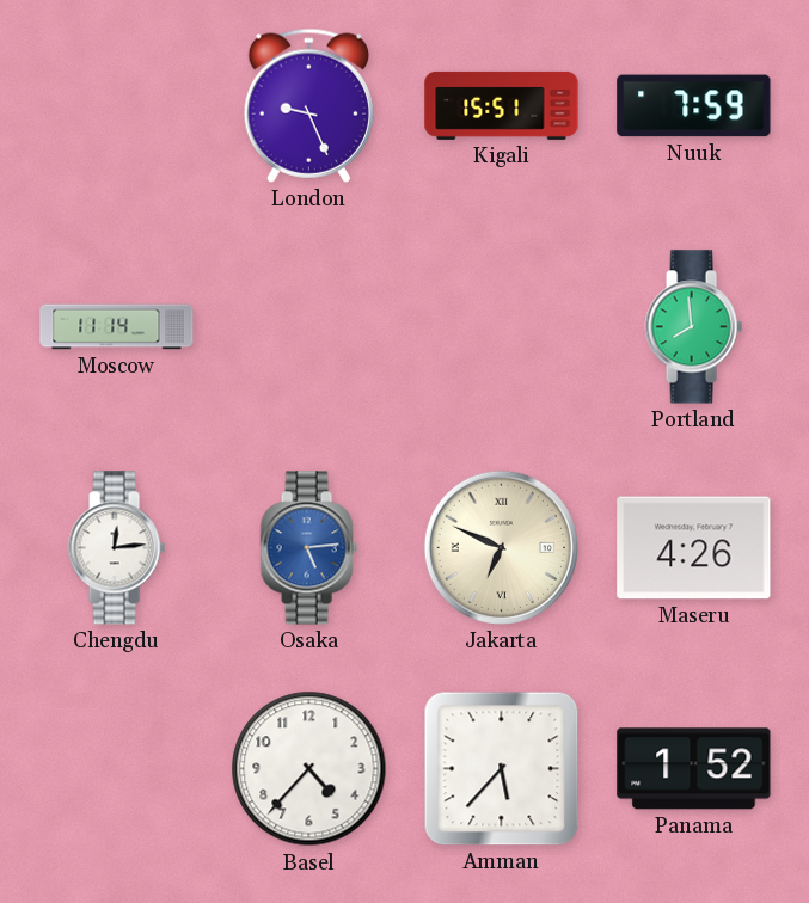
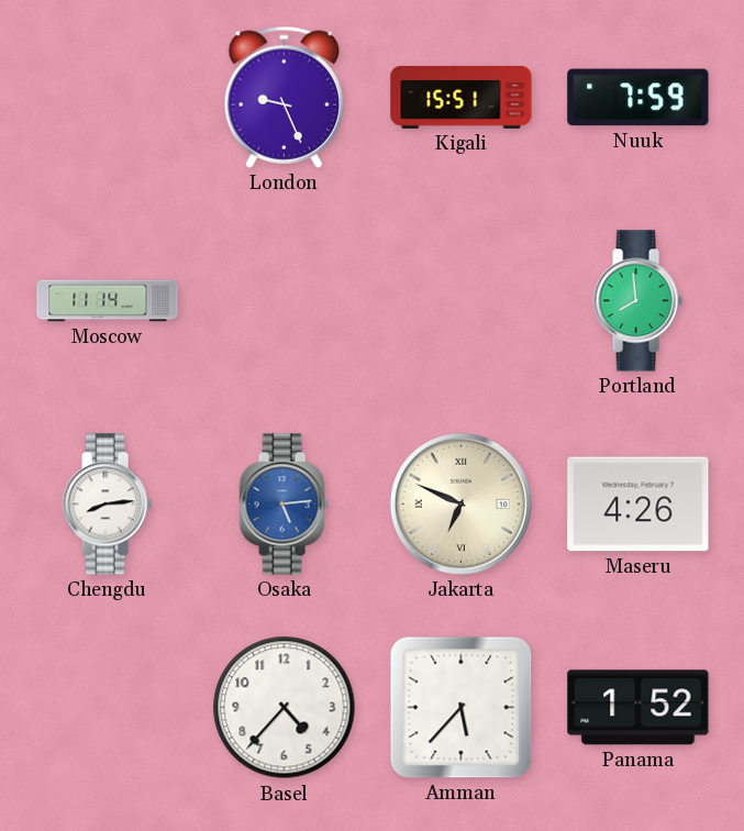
Chengdu: 12:14 -> 8:14 (107, 505)
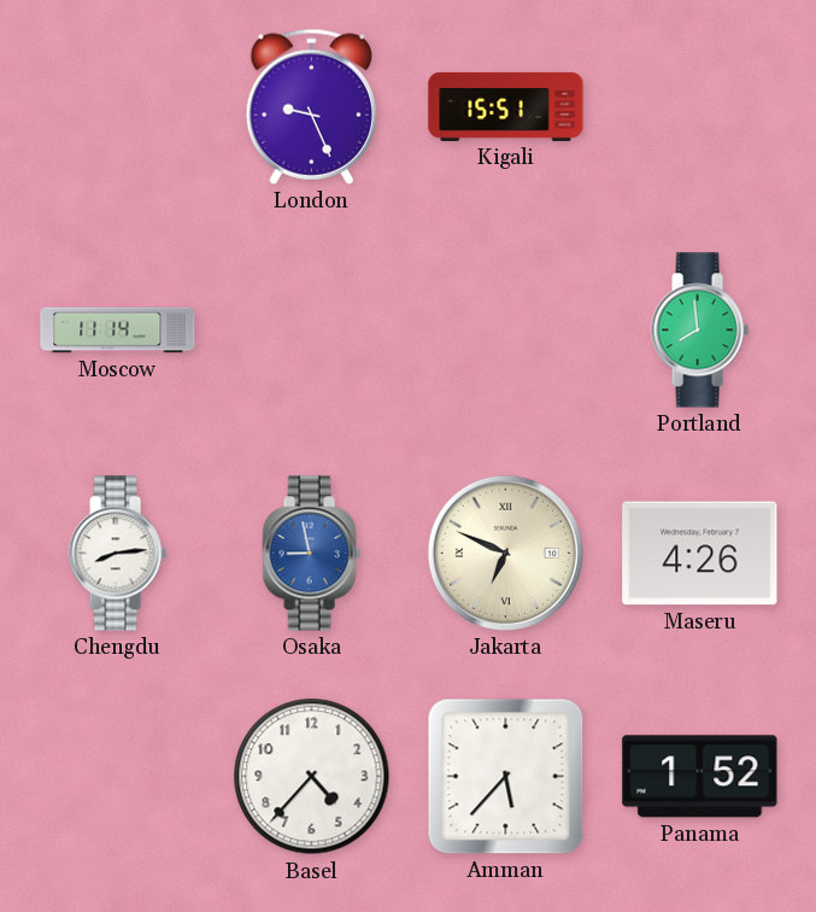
Nuuk: 7:59 -> none (638, 98)
Osaka: 5:14 -> 8:58 (311, 554)
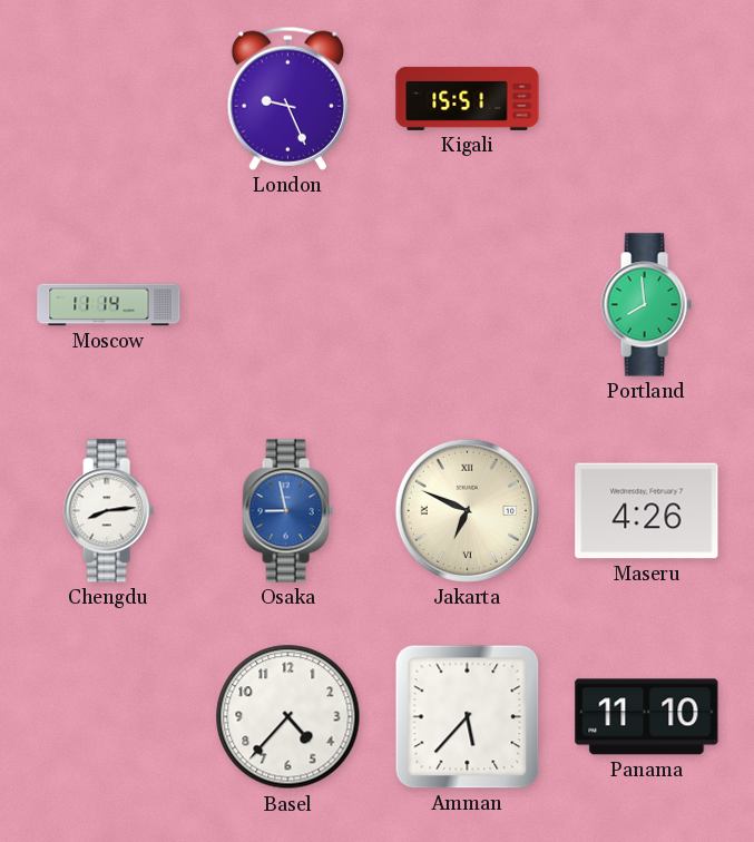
Panama: 1:52 -> 11:10 (647, 717)
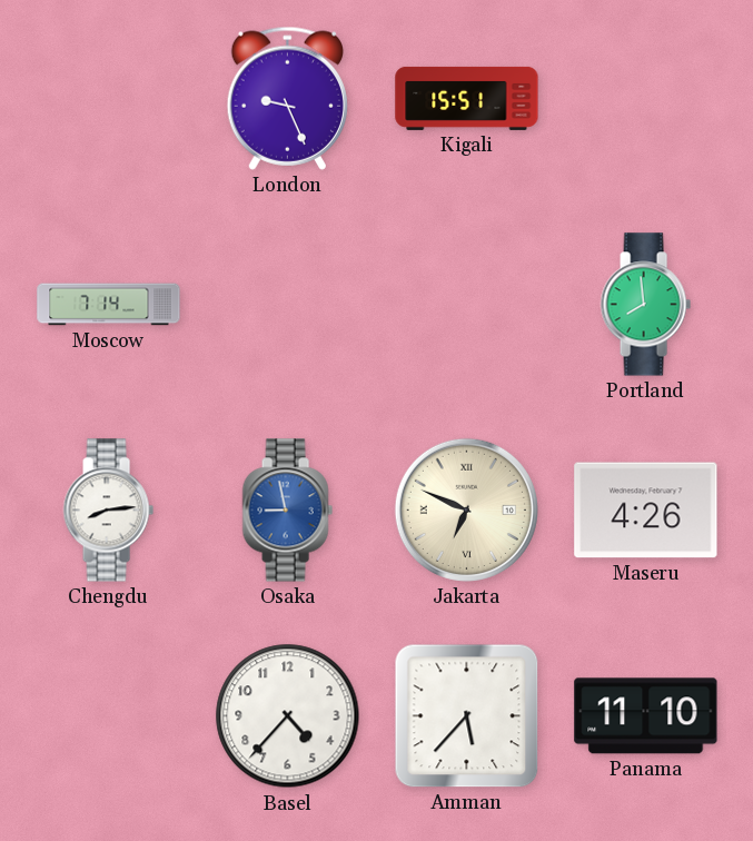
Moscow: 11:14 -> 7:14 (109, 305)
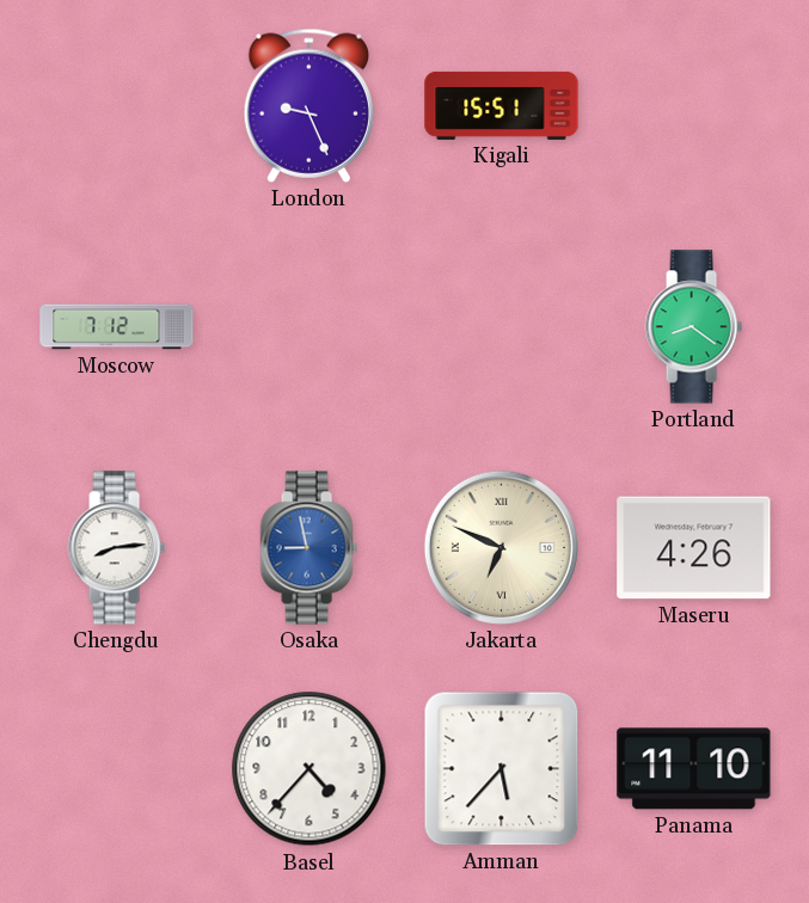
Moscow: 7:14 -> 7:12 (117, 327)
Portland: 7:59 -> 8:21 (693, 327)
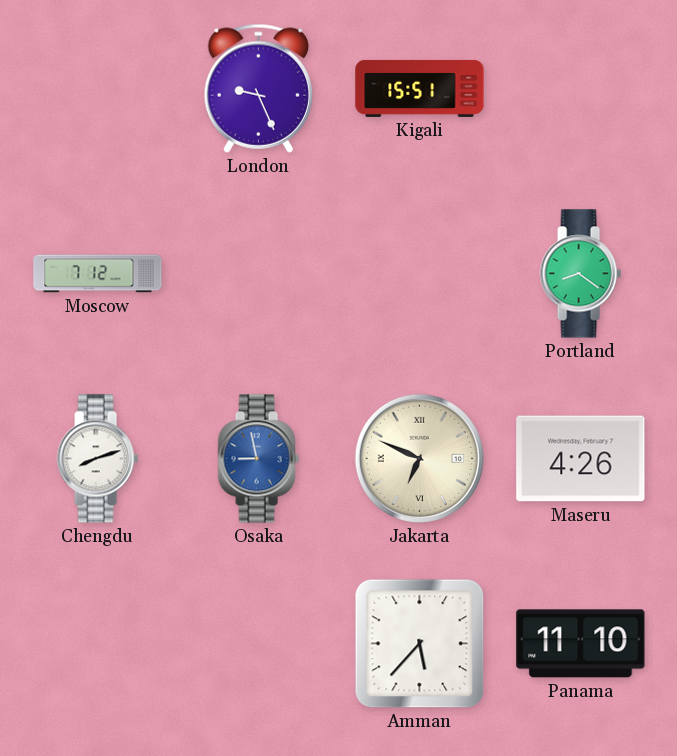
Chengdu: 8:14 -> 8:12 (97, 459)
Basel: 4:37 -> none (309, 769)
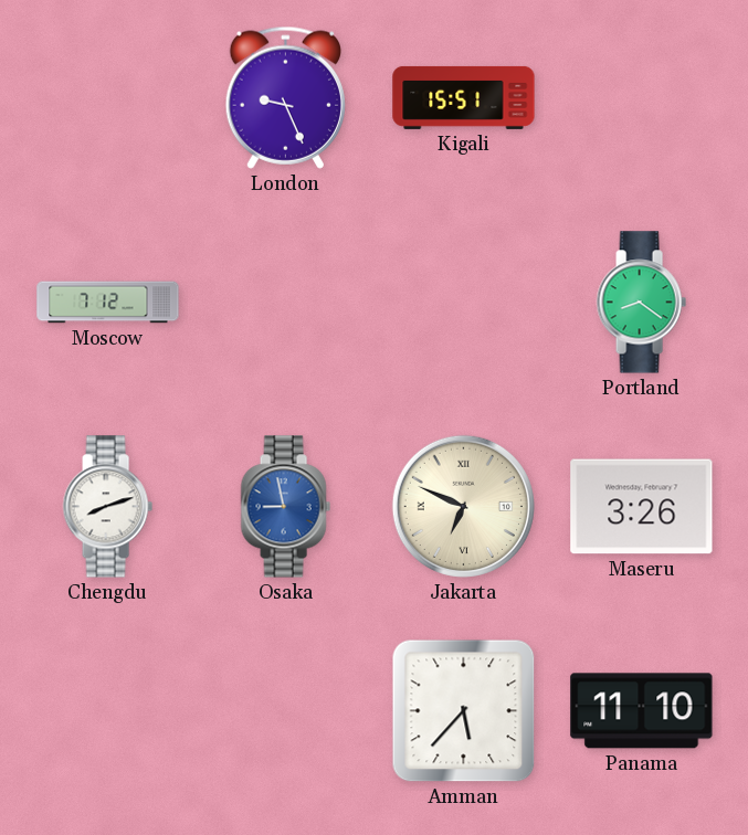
Maseru: 4:26 -> 3:26 (642, 507)
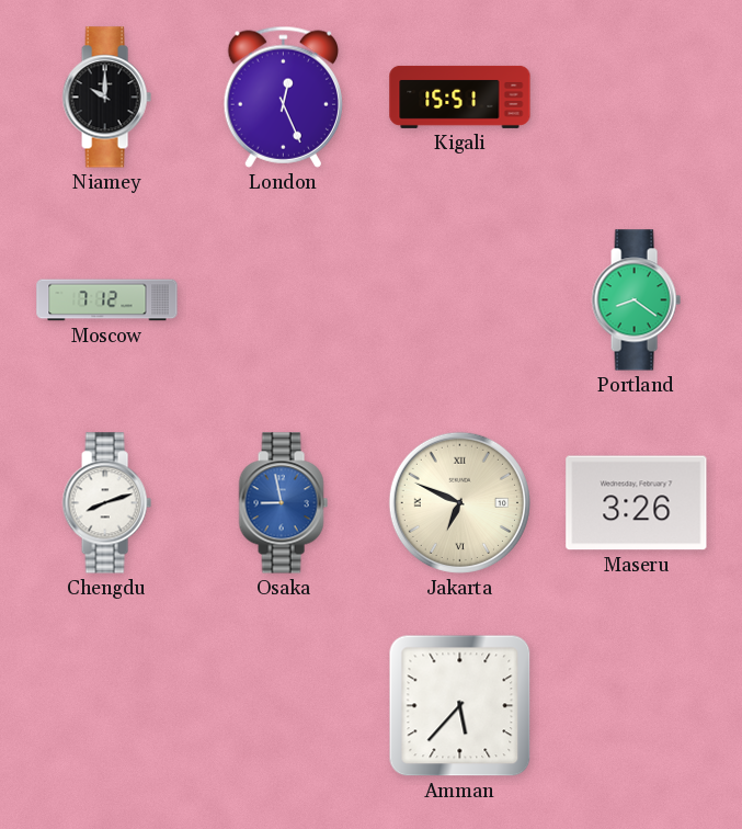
Niamey: none -> 10:00 (106, 98)
London: 9:26 -> 12:26 (283, 96)
Panama: 11:10 -> none (642, 711)
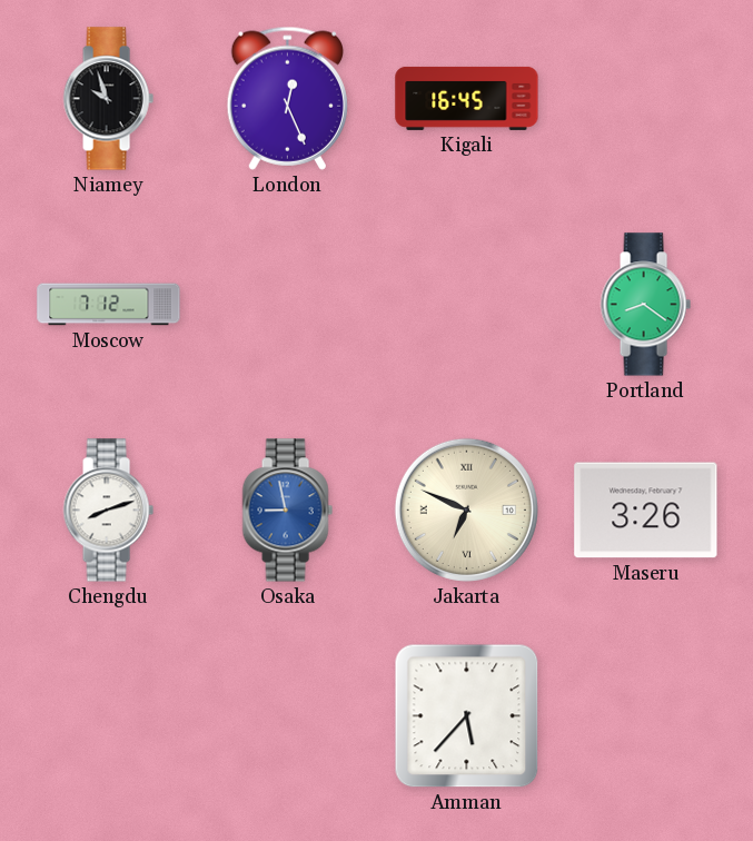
Niamey: 10:00 -> 9:57 (108, 99)
Kigali: 15:51 -> 16:45 (467, 98)
